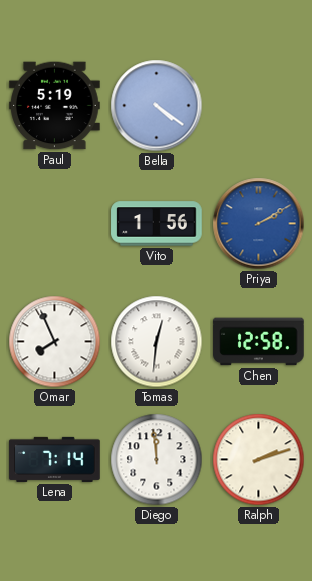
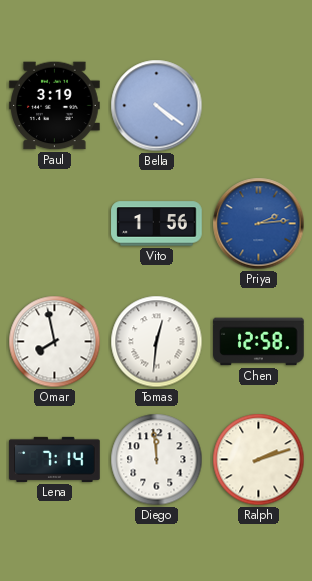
Paul: 5:19 -> 3:19 (55, 106)
Priya: 2:10 -> 2:14 (259, 224)
Omar: 7:56 -> 7:58 (55, 342)
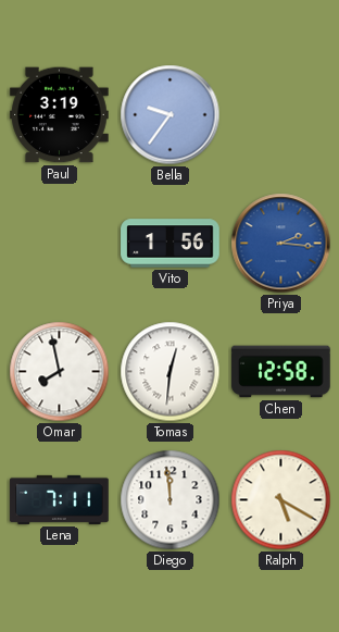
Bella: 4:21 -> 9:36 (171, 115)
Priya: 2:14 -> 2:16 (281, 244)
Lena: 7:14 -> 7:11 (60, 499)
Ralph: 2:12 -> 5:20 (281, 500)
